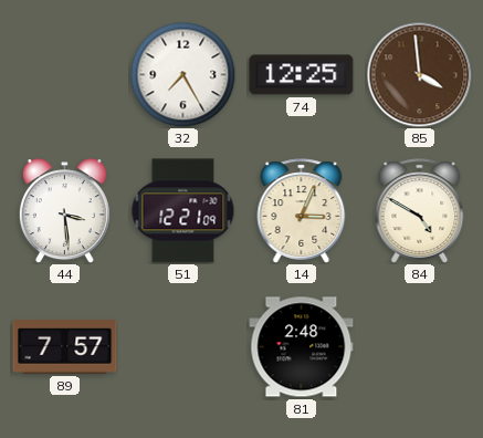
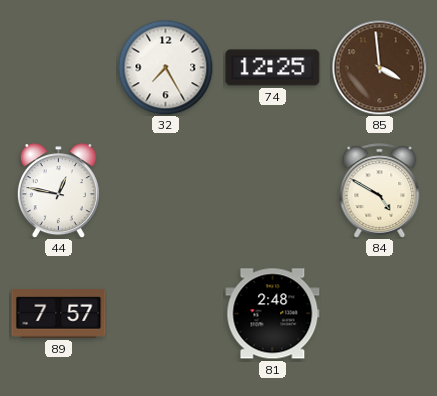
44: 3:29 -> 12:47 (58, 191)
51: 12:21 -> none (183, 211)
14: 3:04 -> none (302, 211)
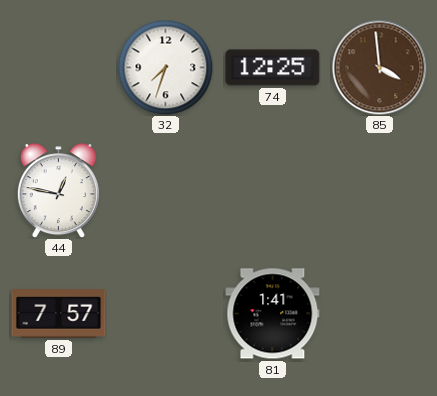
32: 7:25 -> 7:33 (165, 67)
84: 4:50 -> none (380, 191)
81: 2:48 -> 1:41 (273, 314)
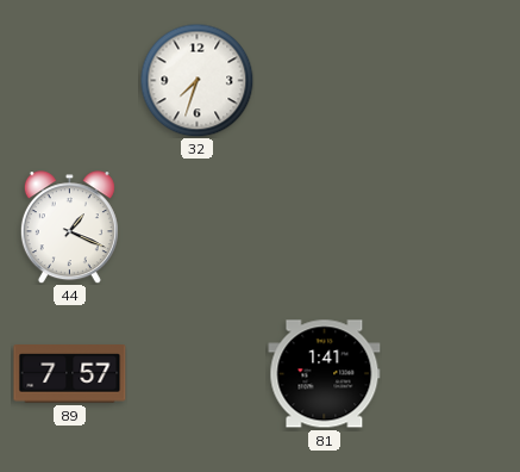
74: 12:25 -> none (273, 68)
85: 3:59 -> none (379, 67)
44: 12:47 -> 1:19 (69, 228)
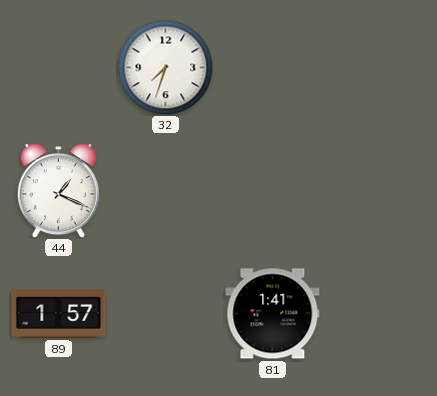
89: 7:57 -> 1:57 (59, 314)
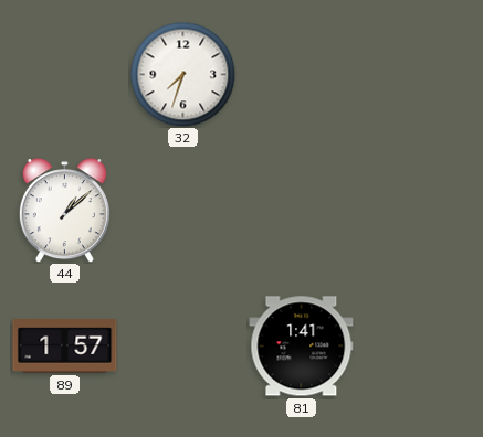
44: 1:19 -> 1:08 (64, 211)
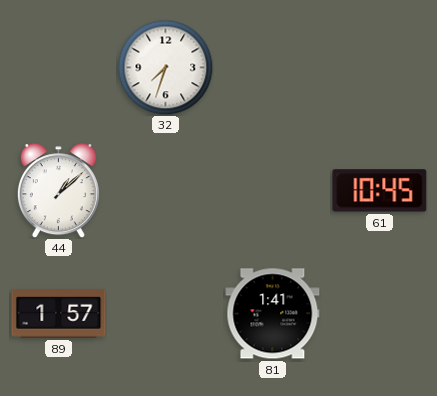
61: none -> 10:45 (380, 191)
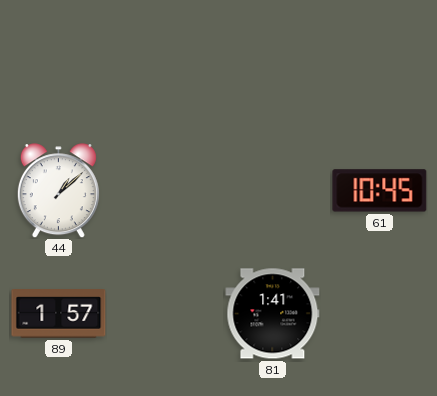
32: 7:33 -> none (165, 67)
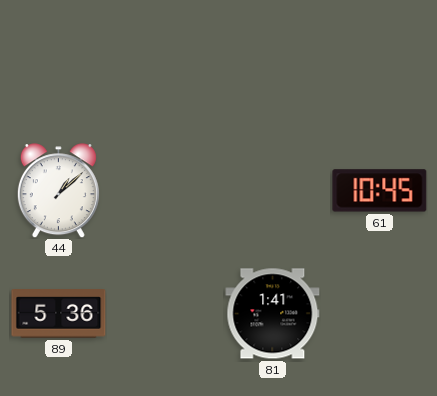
89: 1:57 -> 5:36 (59, 314)
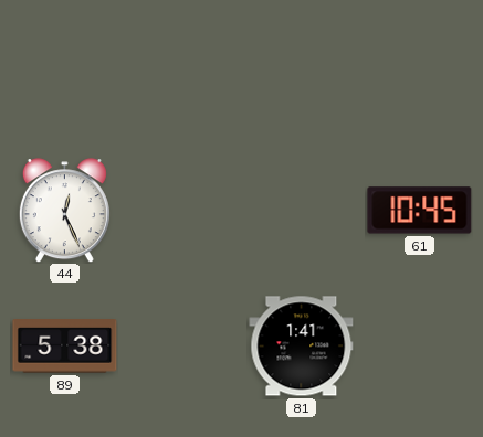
44: 1:08 -> 12:26 (64, 211)
89: 5:36 -> 5:38 (65, 347)
